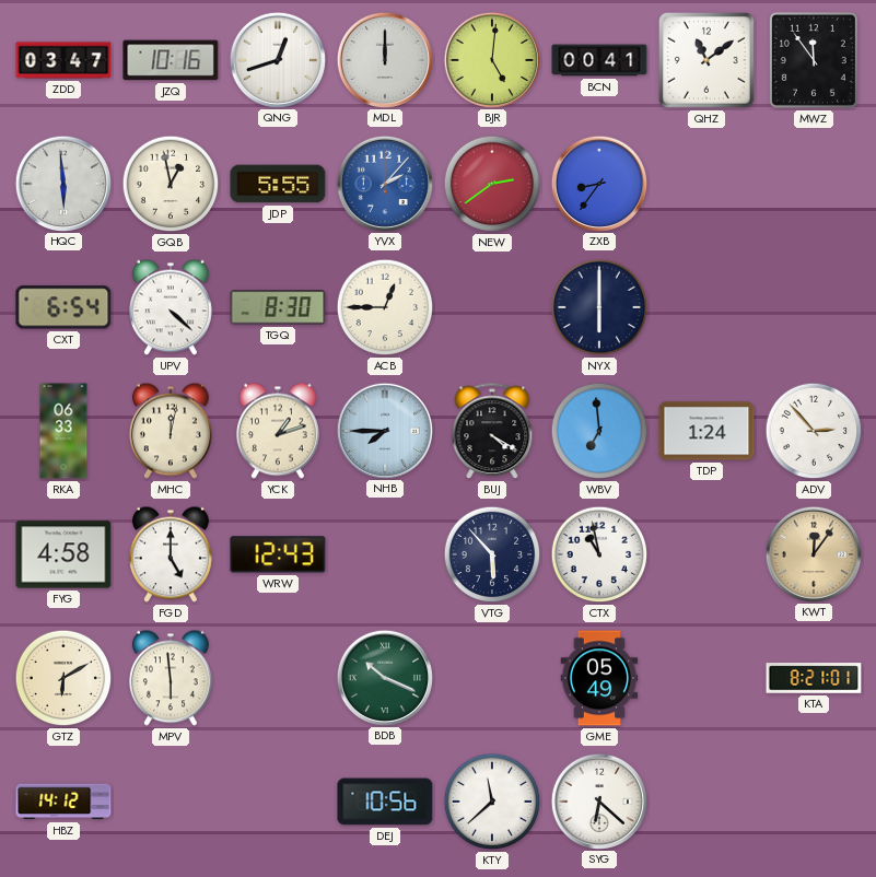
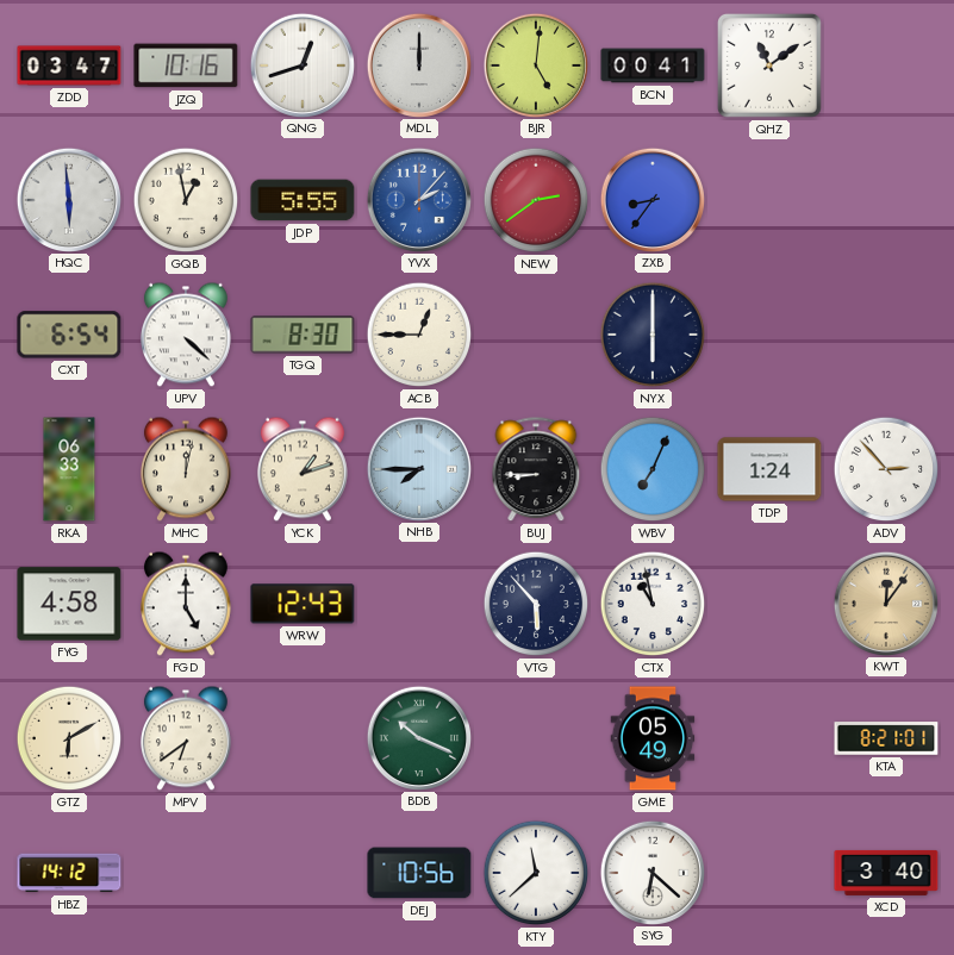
MWZ: 11:54 -> none (814, 60)
BUJ: 4:20 -> 8:45 (536, 470)
WBV: 6:59 -> 7:04 (653, 469)
MPV: 5:59 -> 6:39 (186, 738)
XCD: none -> 3:40 (886, 873)
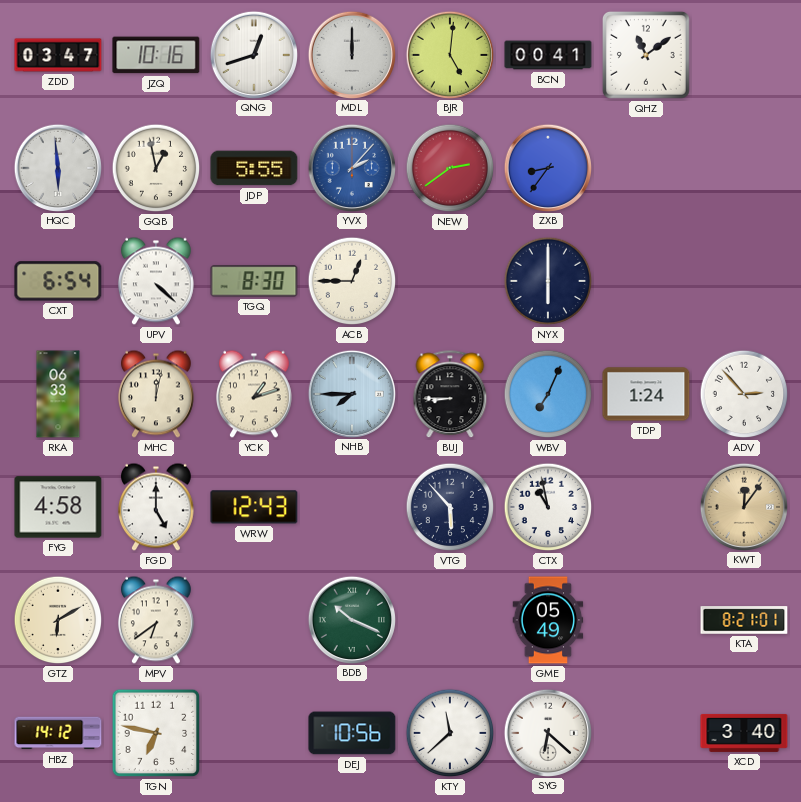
TGN: none -> 6:47 (156, 733)
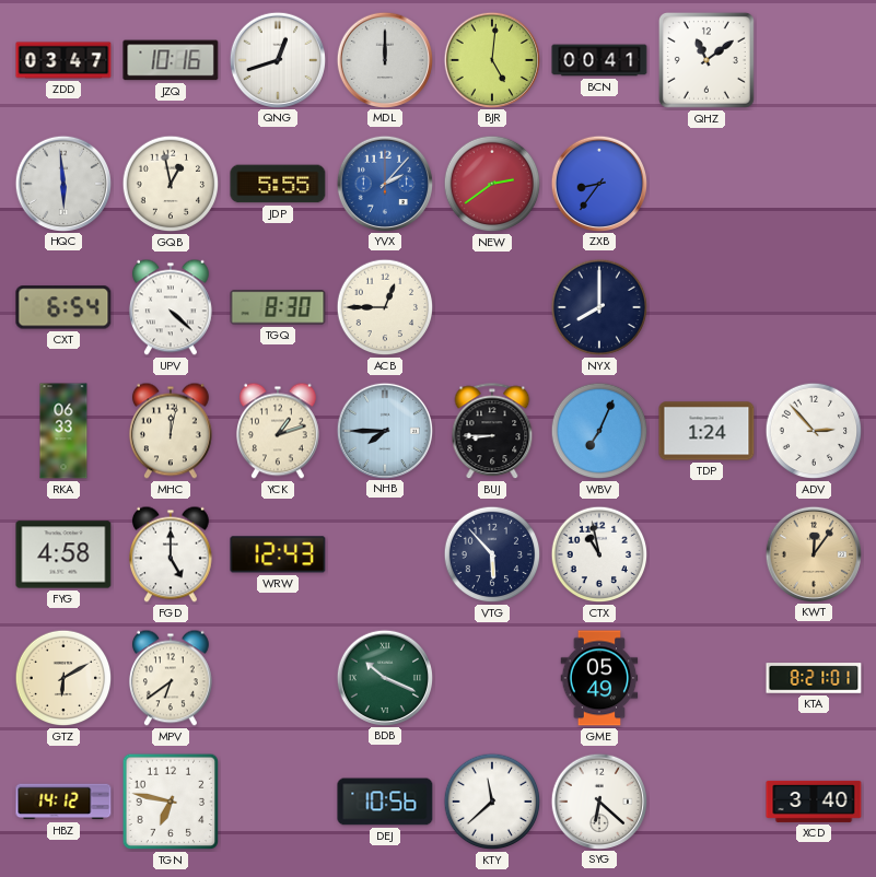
NYX: 6:00 -> 8:00 (599, 307)
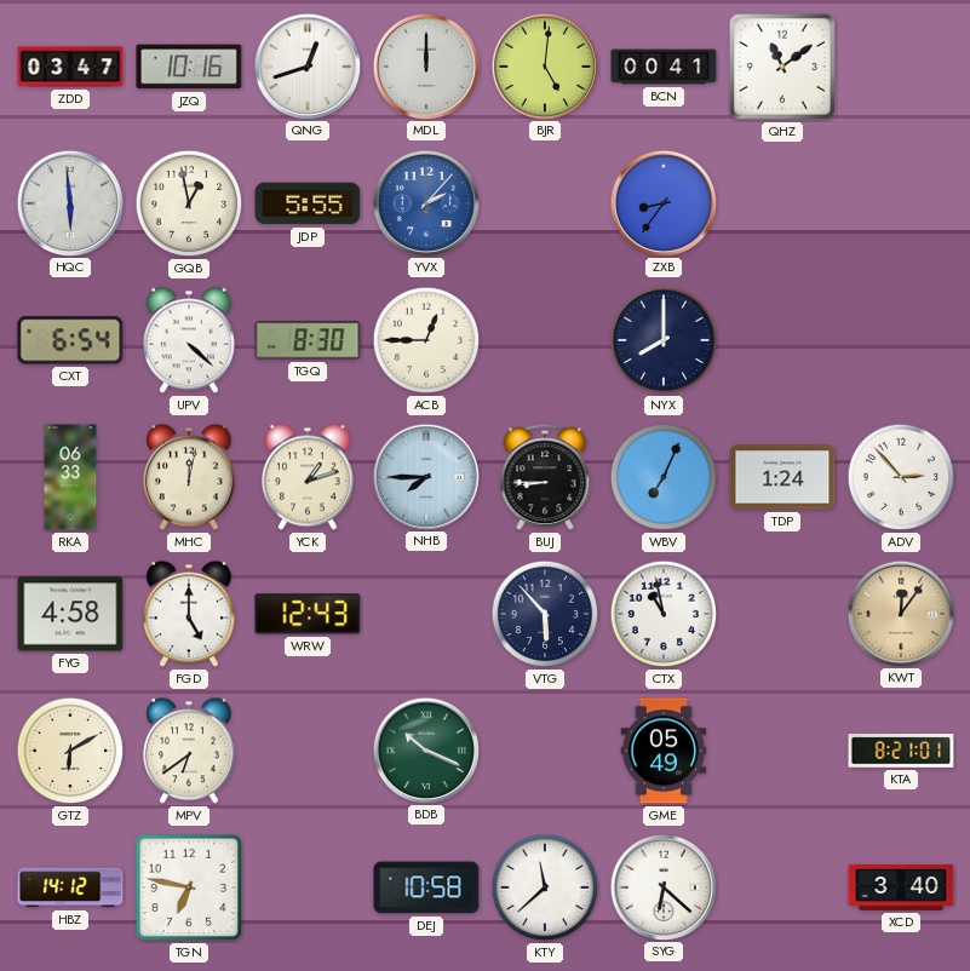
NEW: 2:39 -> none (492, 184)
DEJ: 10:56 -> 10:58 (426, 887)
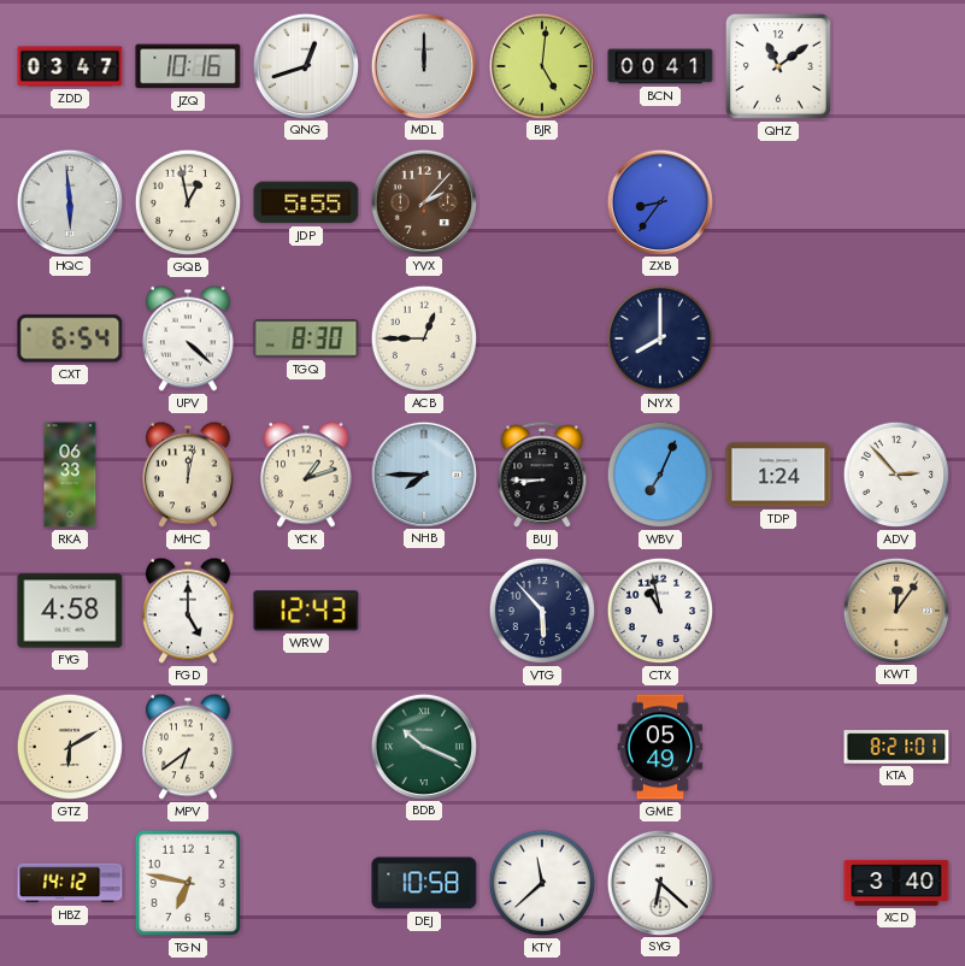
YVX dial: blue -> brown (423, 201)
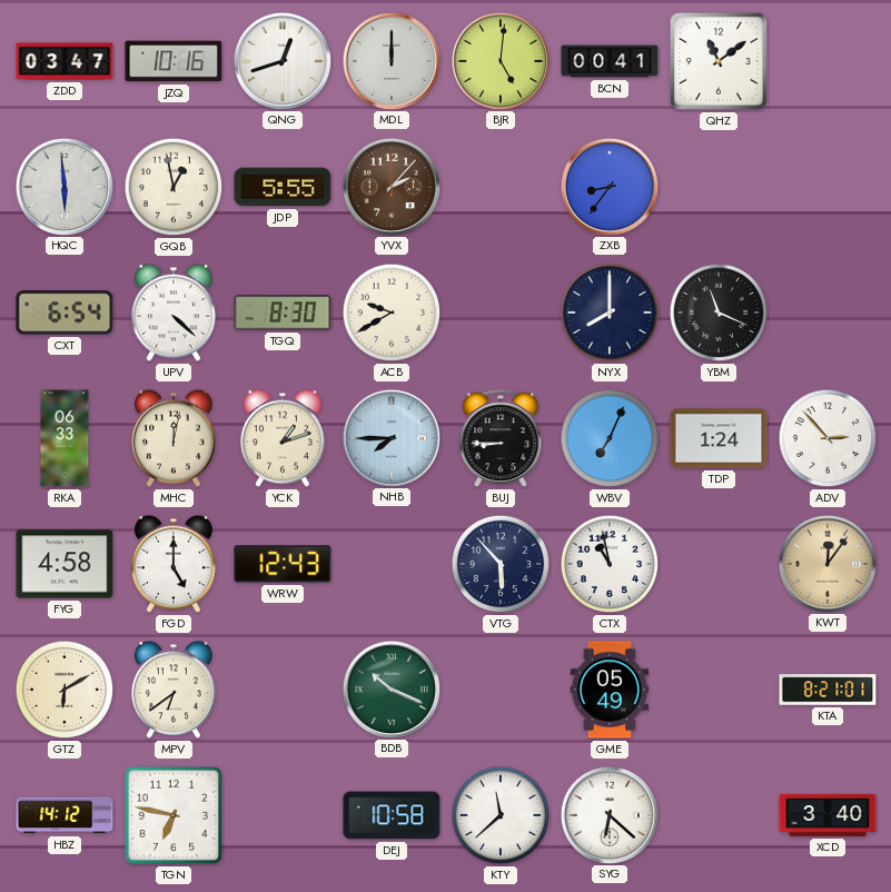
ACB: 12:45 -> 9:40 (392, 313)
YBM: none -> 11:19 (719, 313)
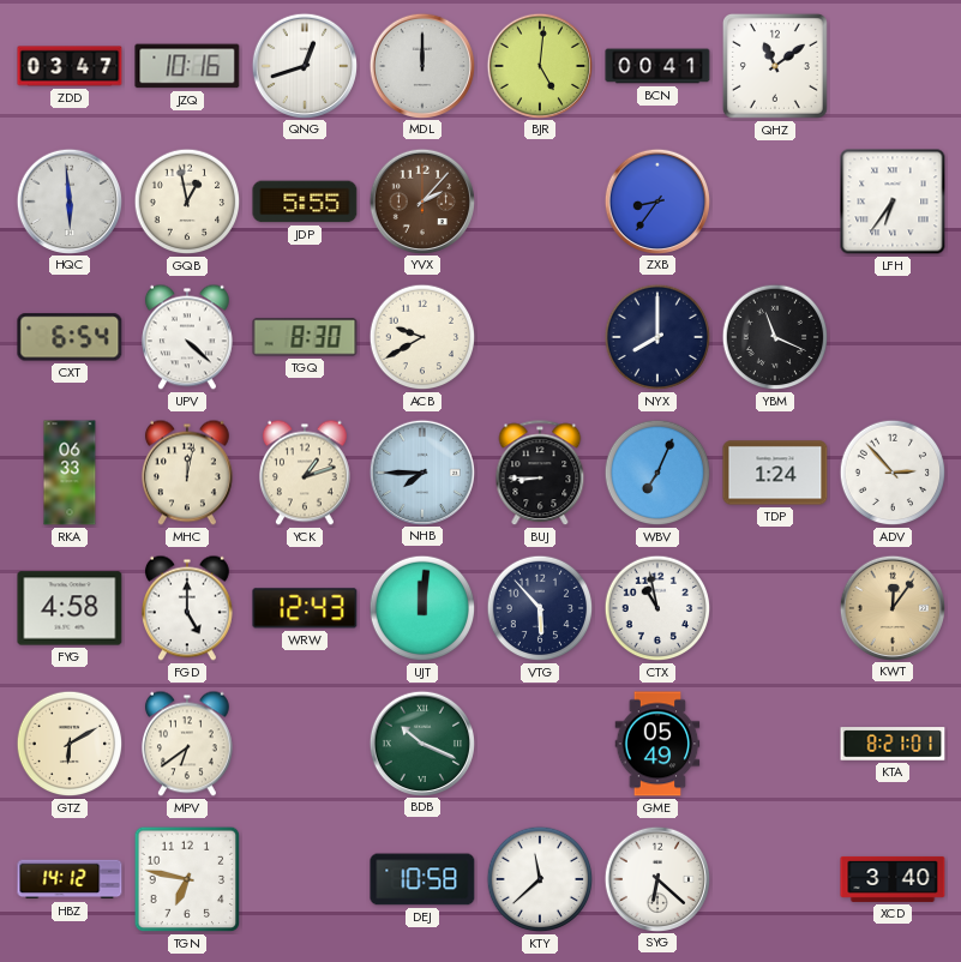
LFH: none -> 6:36 (893, 202)
UJT: none -> 12:01 (422, 608)
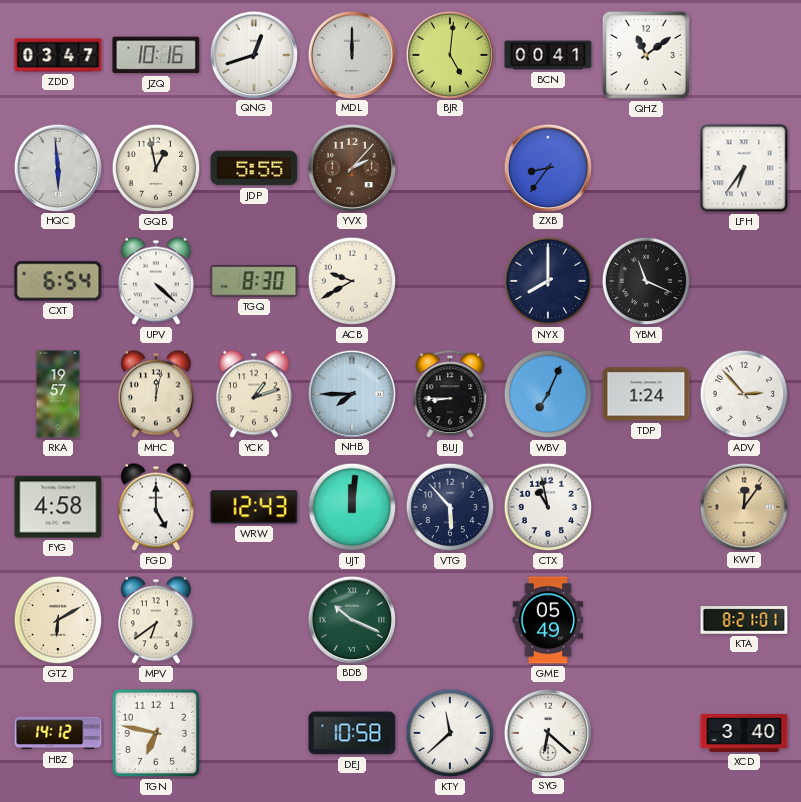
RKA: 06:33 -> 19:57 (58, 394)
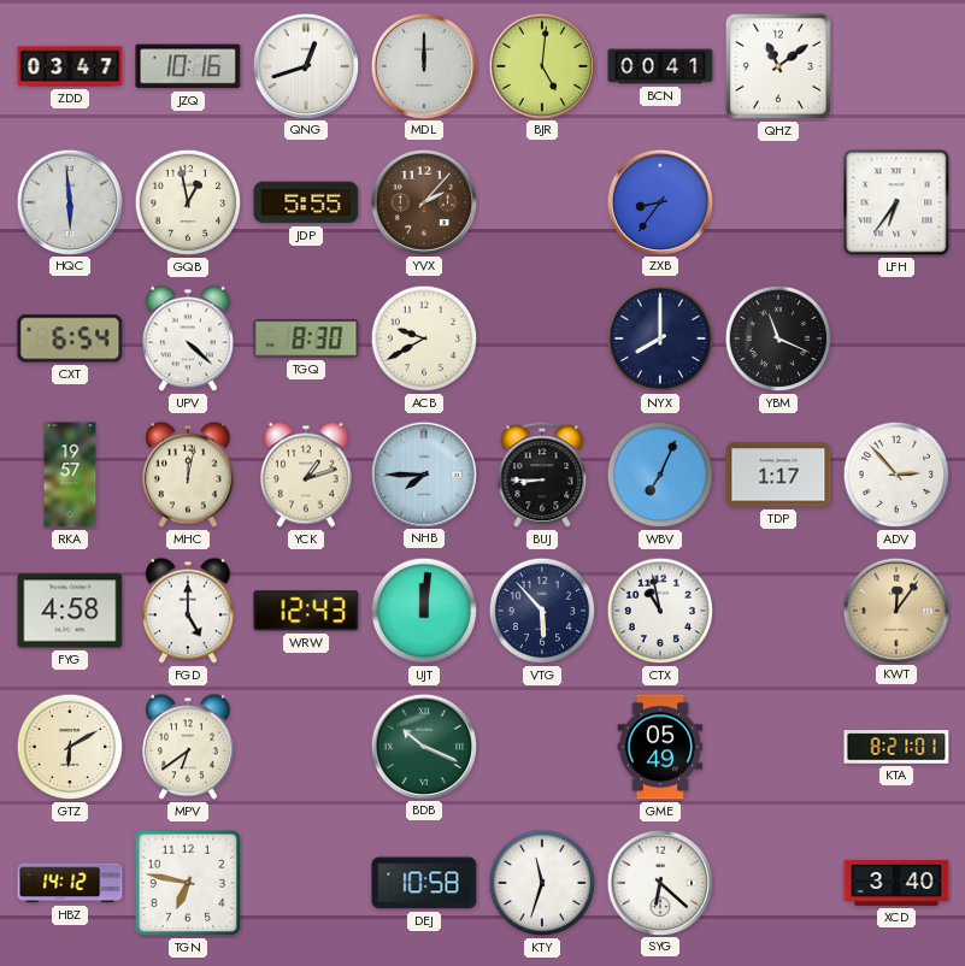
TDP: 1:24 -> 1:17 (778, 475)
KTY: 11:38 -> 11:33 (542, 883)
